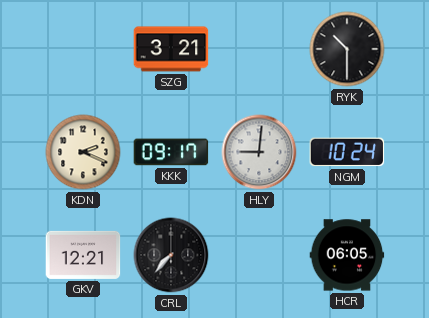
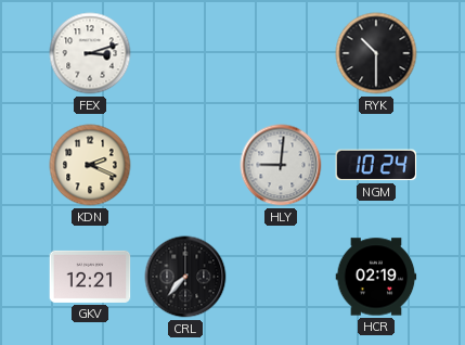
FEX: none -> 3:12 (90, 53)
SZG: 3:21 -> none (171, 49)
KKK: 09:17 -> none (171, 152)
HCR: 06:05 -> 02:19 (376, 277)
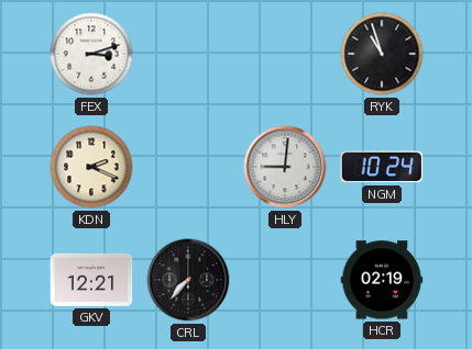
RYK: 10:30 -> 10:57 (382, 54)
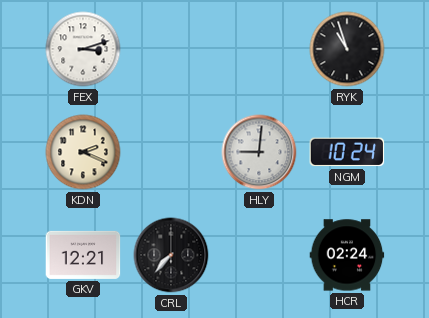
HCR: 02:19 -> 02:24 (347, 255)
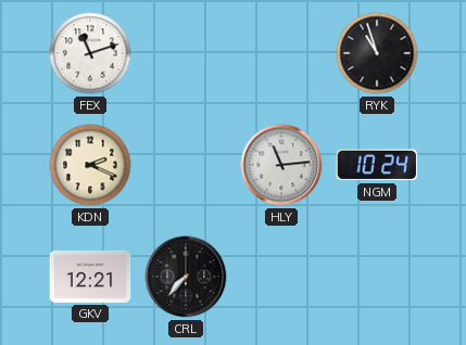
FEX: 3:12 -> 11:12 (90, 53)
HLY: 9:01 -> 11:14 (281, 165)
HCR: 02:24 -> none (347, 255)
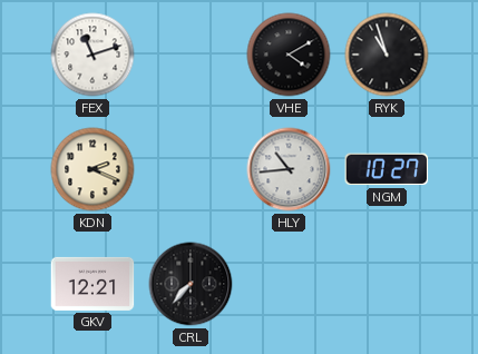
VHE: none -> 4:10 (289, 55)
HLY: 11:14 -> 10:44 (289, 169)
NGM: 10:24 -> 10:27 (387, 169)
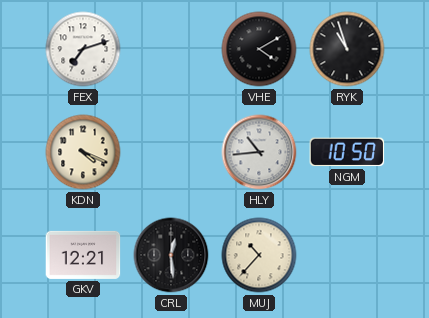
FEX: 11:12 -> 7:12 (83, 49)
KDN: 2:19 -> 4:19 (83, 152)
NGM: 10:27 -> 10:50 (347, 152)
CRL: 7:37 -> 12:29 (171, 255)
MUJ: none -> 10:37 (259, 255)
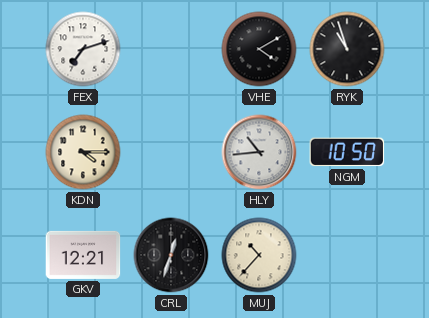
KDN: 4:19 -> 4:15 (83, 152)
CRL: 12:29 -> 12:33 (171, 255)
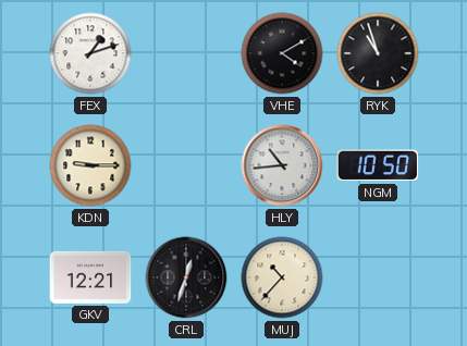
FEX: 7:12 -> 1:12 (90, 53)
KDN: 4:15 -> 9:15 (90, 165)
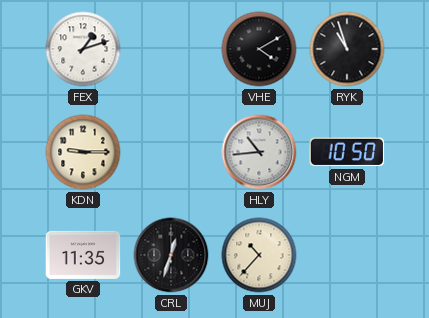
GKV: 12:21 -> 11:35 (83, 255)
